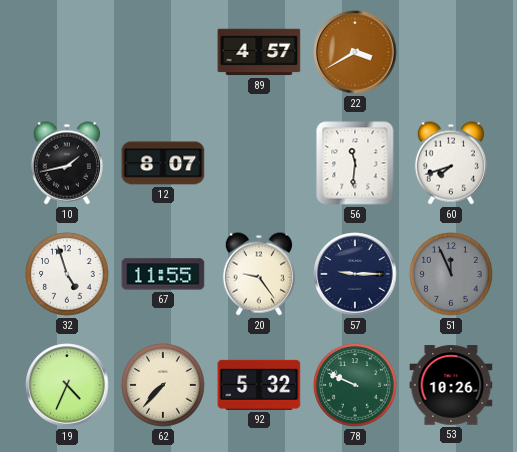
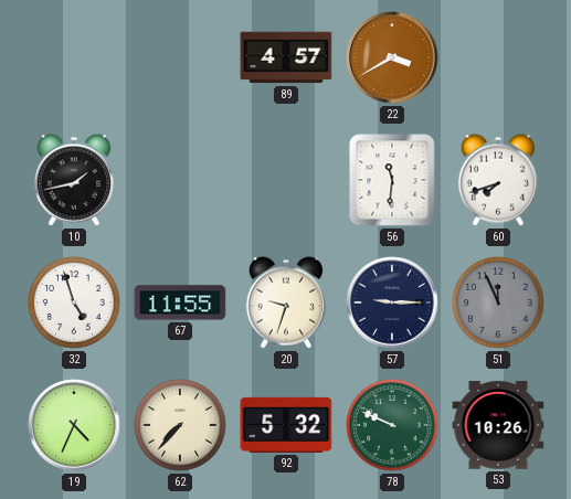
12: 8:07 -> none (163, 163)
20: 9:24 -> 9:33 (286, 302)
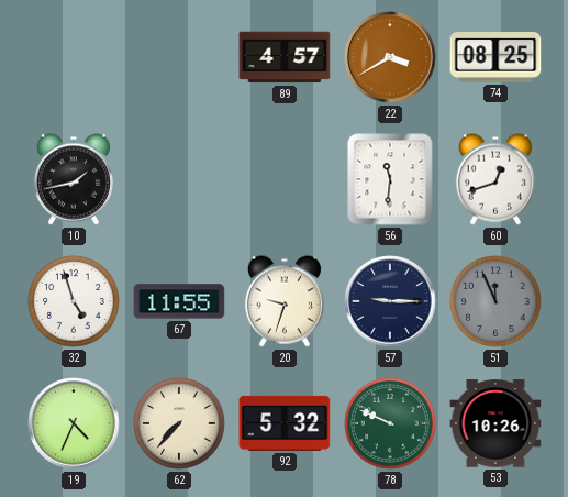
74: none -> 08:25 (495, 58)
60: 7:42 -> 12:42 (495, 179)
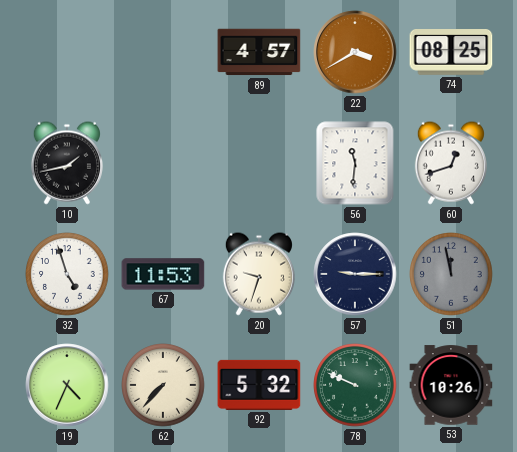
67: 11:55 -> 11:53 (163, 274)
51: 11:56 -> 11:58 (451, 274)
